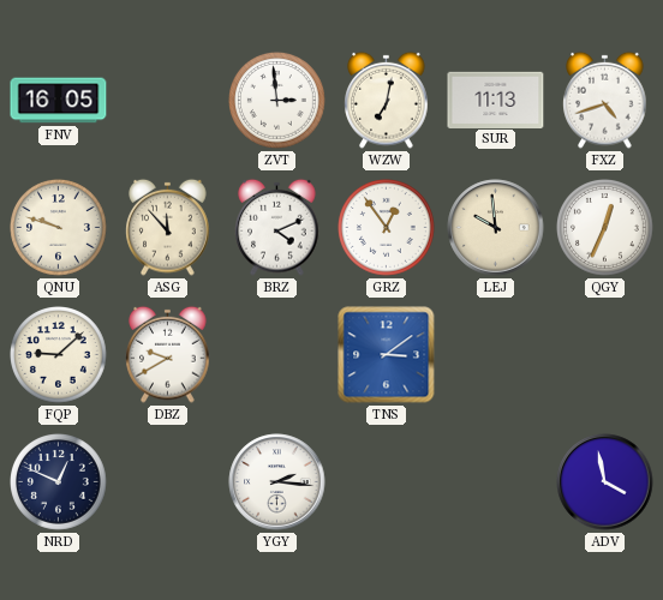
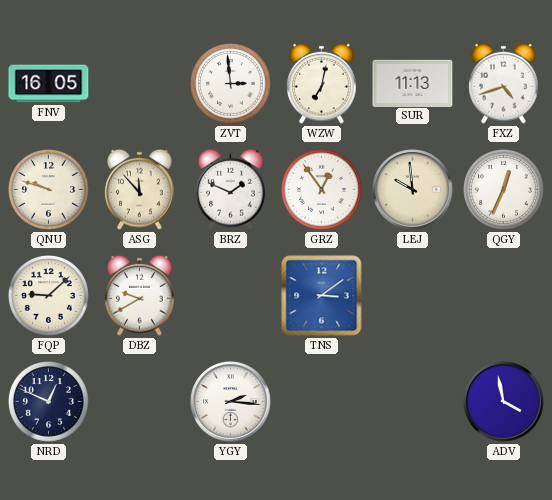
BRZ: 4:11 -> 1:49 (231, 189)
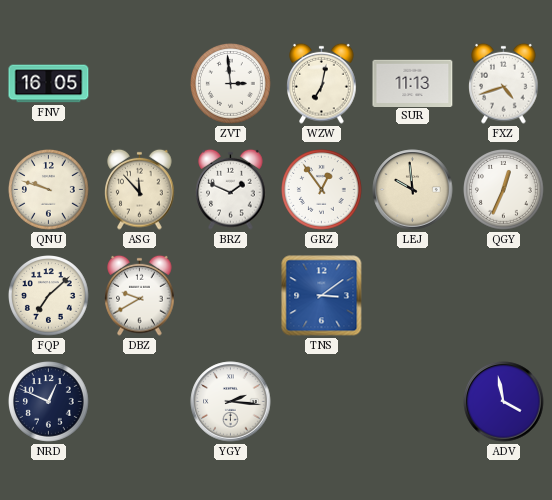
FQP: 9:08 -> 7:08 (49, 296)
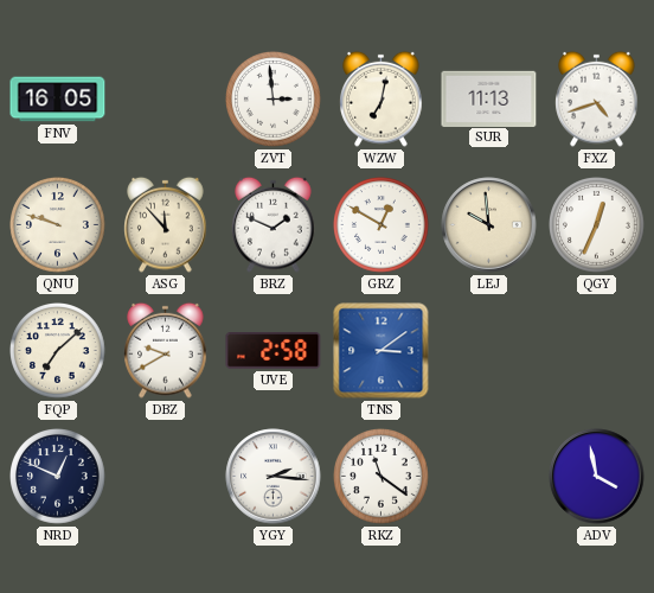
GRZ: 12:54 -> 12:50 (381, 225)
UVE: none -> 2:58 (274, 351)
RKZ: none -> 11:21 (381, 477)
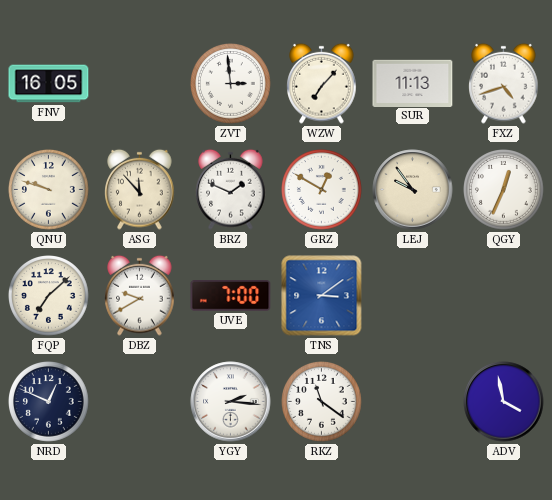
WZW: 7:02 -> 7:07 (322, 83)
LEJ: 9:59 -> 9:54 (413, 190)
UVE: 2:58 -> 7:00 (231, 296)
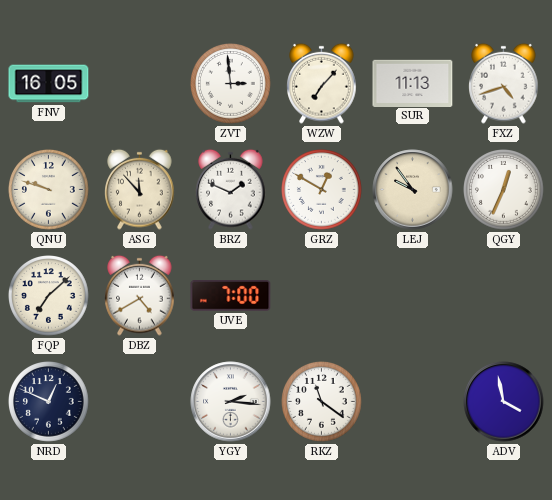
DBZ: 9:40 -> 4:40 (140, 295)
TNS: 3:09 -> none (322, 296)
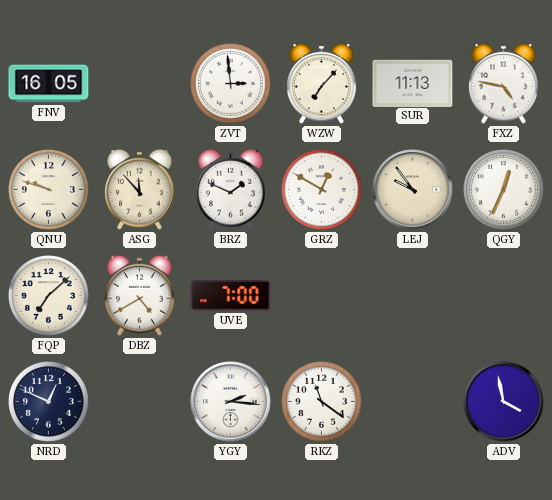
FXZ: 4:42 -> 4:47 (504, 83)
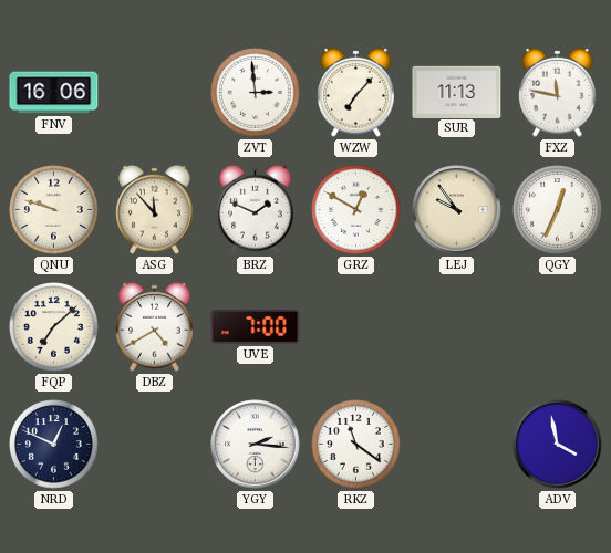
FNV: 16:05 -> 16:06 (54, 93)
FXZ: 4:47 -> 11:47 (558, 92)
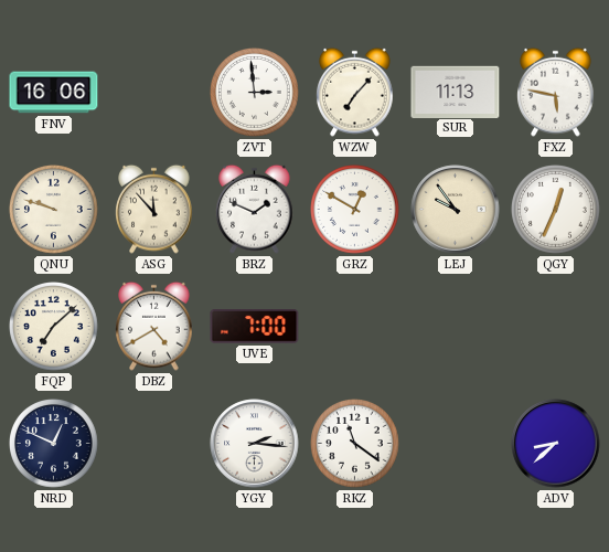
FXZ: 11:47 -> 5:47 (556, 92)
ADV: 3:58 -> 8:38 (556, 444)
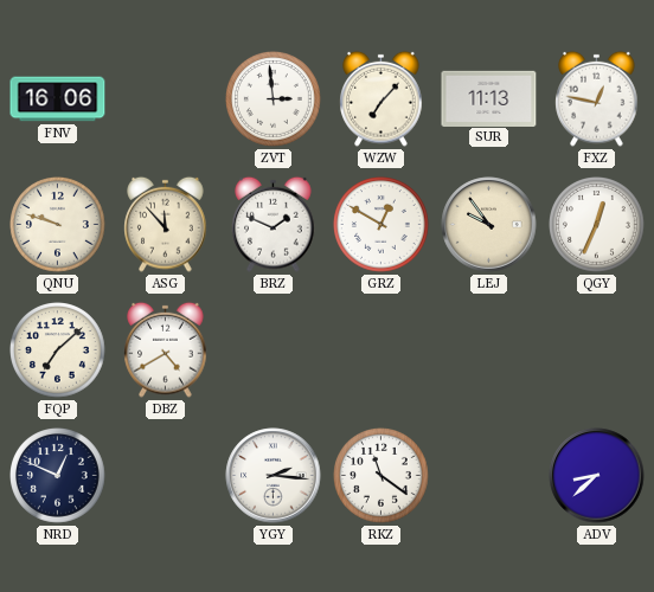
FXZ: 5:47 -> 12:47 (597, 98)
UVE: 7:00 -> none (255, 327)
